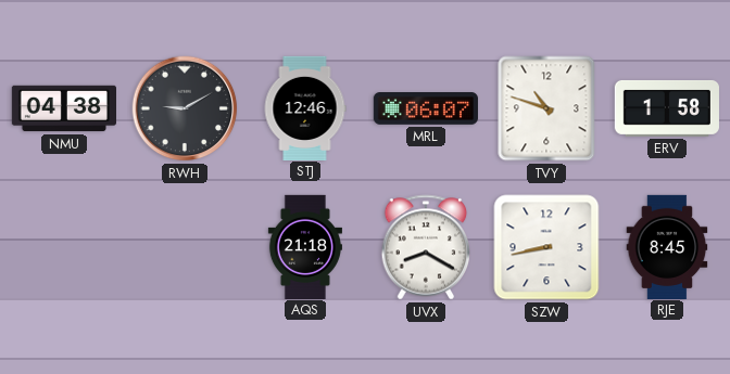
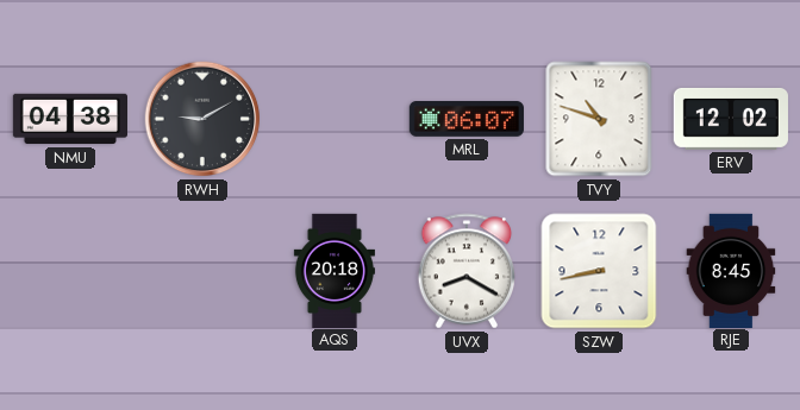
STJ: 12:46 -> none (305, 107)
ERV: 1:58 -> 12:02 (731, 119)
AQS: 21:18 -> 20:18 (335, 270)
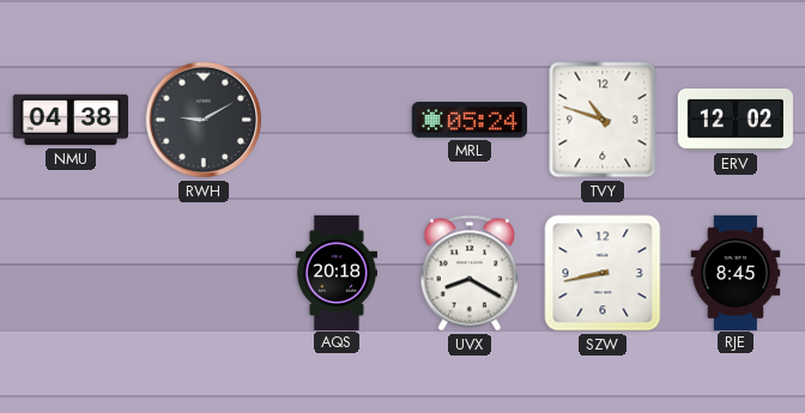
MRL: 06:07 -> 05:24 (470, 121)
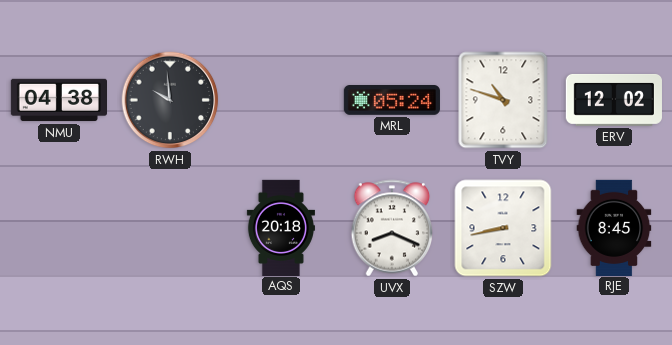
RWH: 9:10 -> 9:59 (170, 100)
UVX: 8:20 -> 8:19 (392, 228)
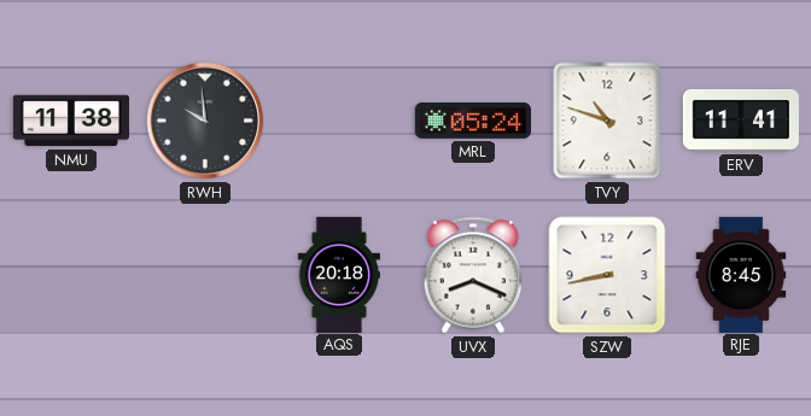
NMU: 04:38 -> 11:38 (70, 121)
ERV: 12:02 -> 11:41 (741, 121)
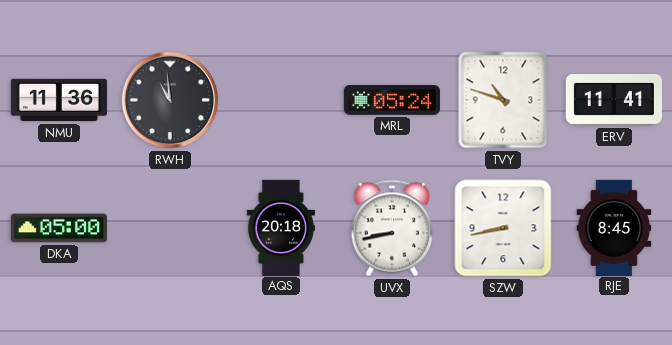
NMU: 11:38 -> 11:36 (58, 100)
RWH: 9:59 -> 10:59 (170, 100)
DKA: none -> 05:00 (59, 228)
UVX: 8:19 -> 8:43 (392, 228)
